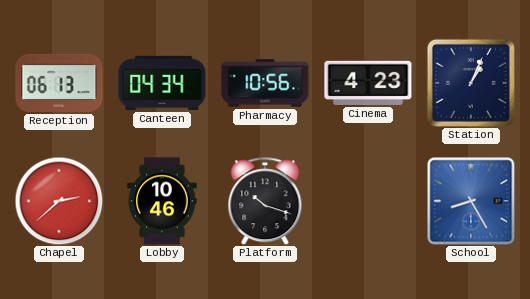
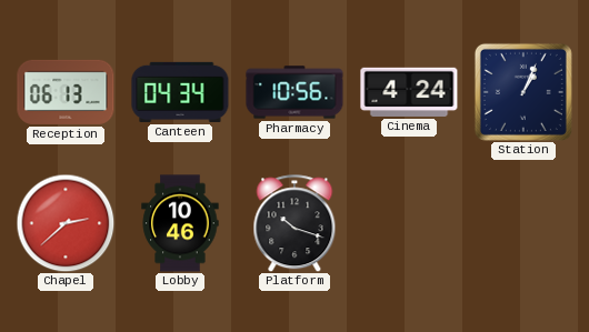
Cinema: 4:23 -> 4:24 (409, 92)
School: 8:25 -> none (471, 201)
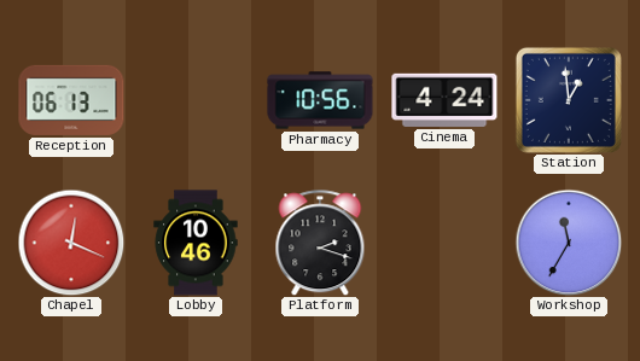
Canteen: 04:34 -> none (180, 92)
Station: 1:04 -> 12:59 (569, 100)
Chapel: 2:38 -> 12:19 (71, 243)
Platform: 10:18 -> 2:18 (320, 243)
Workshop: none -> 11:35 (569, 243)
